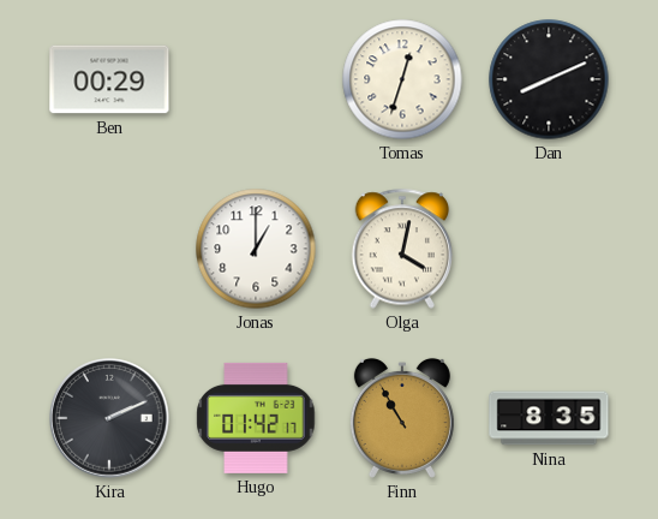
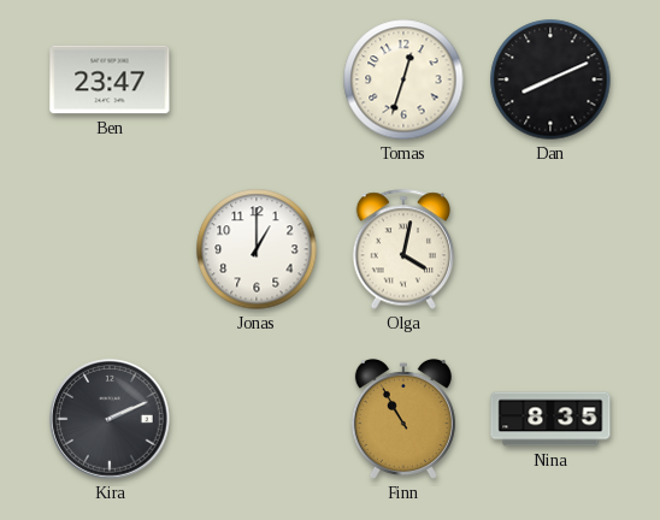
Ben: 00:29 -> 23:47 (110, 79)
Hugo: 01:42 -> none (256, 418)
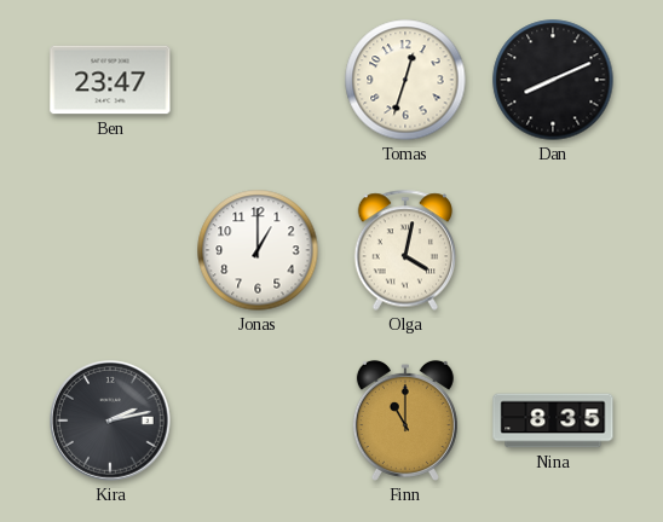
Kira: 2:11 -> 2:13 (110, 420)
Finn: 10:55 -> 11:00 (405, 420)
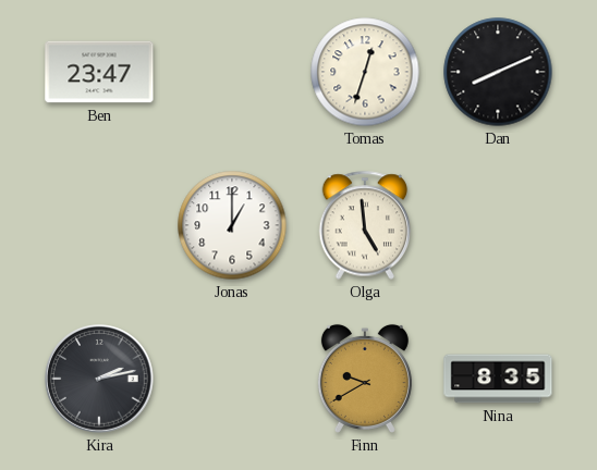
Olga: 4:02 -> 4:59 (365, 225)
Finn: 11:00 -> 9:40 (365, 379)
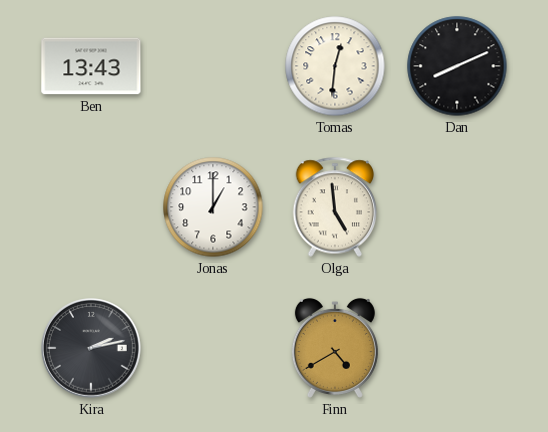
Ben: 23:47 -> 13:43 (91, 66)
Tomas: 12:33 -> 12:31 (335, 66)
Finn: 9:40 -> 4:40 (335, 348)
Nina: 8:35 -> none (498, 379)
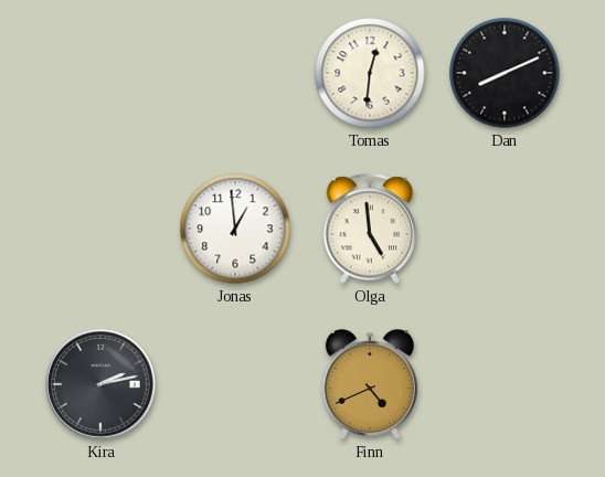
Ben: 13:43 -> none (91, 66)
Jonas: 1:00 -> 12:59 (235, 229)
Finn: 4:40 -> 4:41 (370, 384)
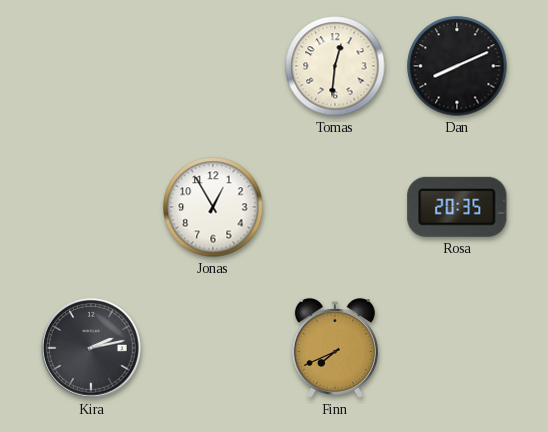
Jonas: 12:59 -> 12:55 (213, 207)
Olga: 4:59 -> none (370, 229)
Rosa: none -> 20:35 (457, 207)
Finn: 4:41 -> 7:41 (335, 348)
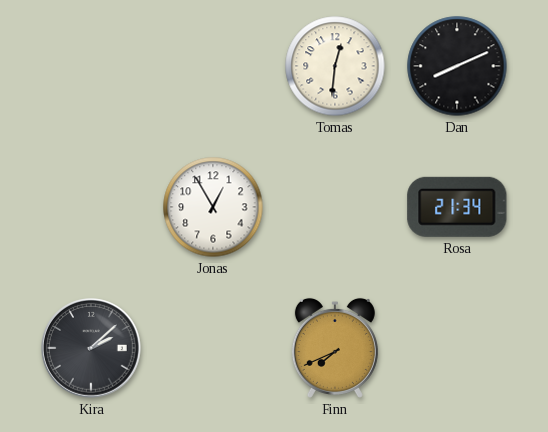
Rosa: 20:35 -> 21:34 (457, 207)
Kira: 2:13 -> 2:08 (91, 348)
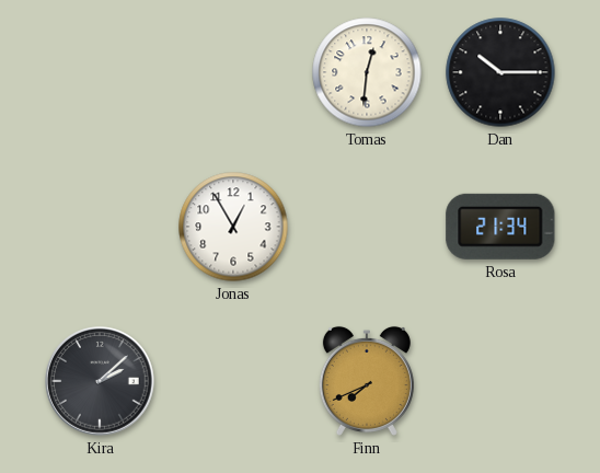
Dan: 8:11 -> 10:15 (500, 72)
